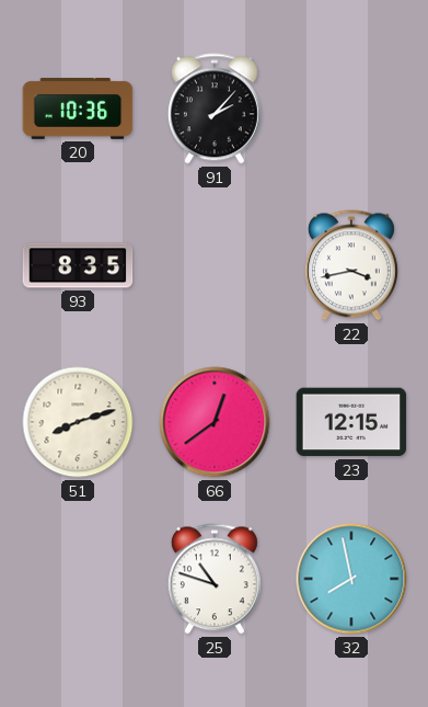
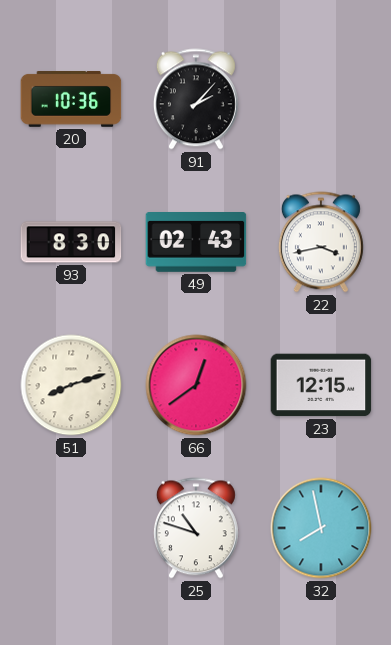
93: 8:35 -> 8:30 (71, 242)
49: none -> 02:43 (196, 243)
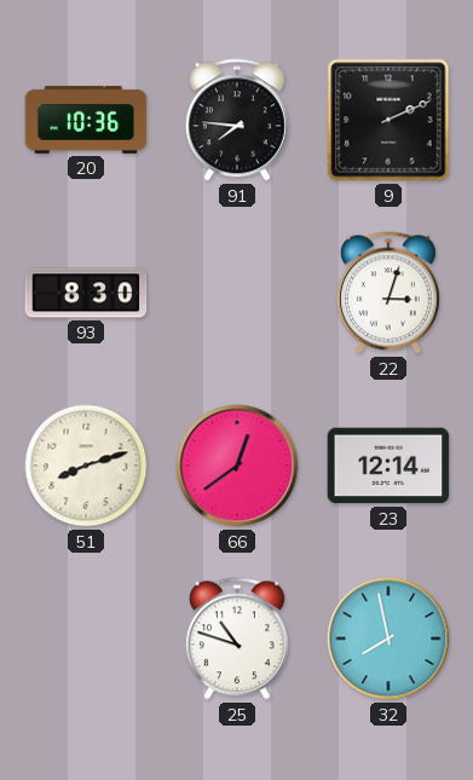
91: 2:07 -> 7:46 (237, 120)
9: none -> 2:11 (388, 120)
49: 02:43 -> none (196, 243)
22: 3:43 -> 3:03 (388, 293)
23: 12:15 -> 12:14 (388, 466)
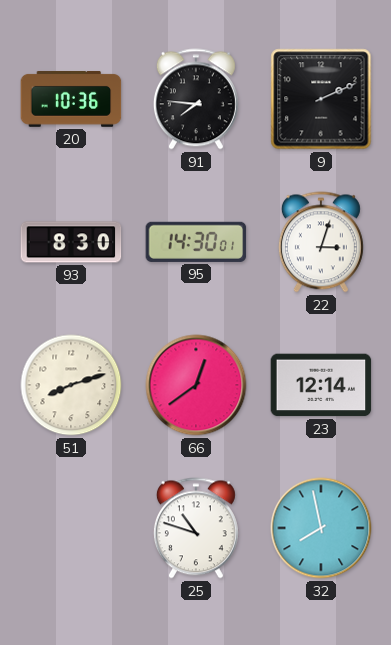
95: none -> 14:30 (196, 242)
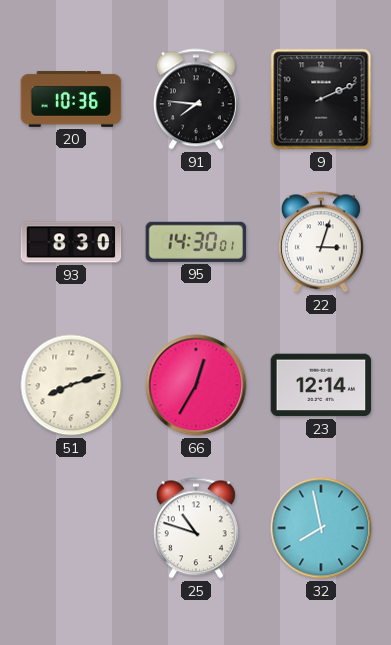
66: 12:39 -> 12:35 (196, 385)
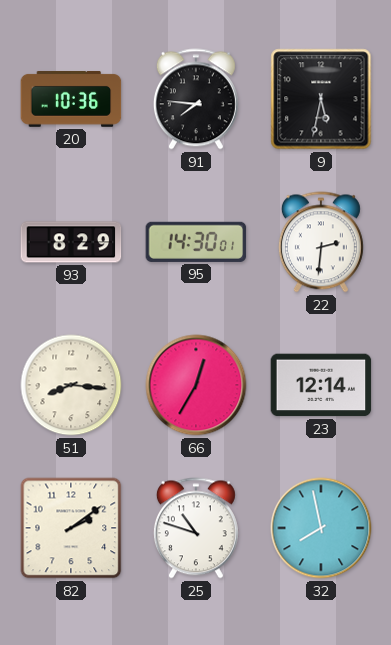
9: 2:11 -> 5:32 (321, 99)
93: 8:30 -> 8:29 (71, 242)
22: 3:03 -> 2:31 (321, 242)
51: 8:12 -> 8:16 (71, 385)
82: none -> 2:09 (71, 528)
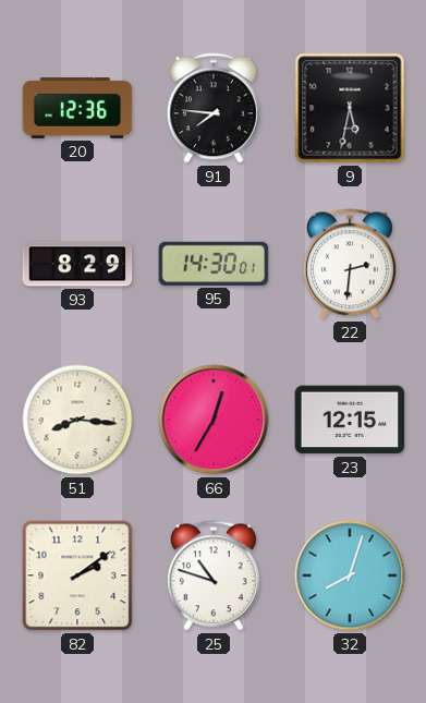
20: 10:36 -> 12:36 (77, 109)
23: 12:14 -> 12:15 (350, 420)
32: 7:58 -> 8:03 (350, 575)
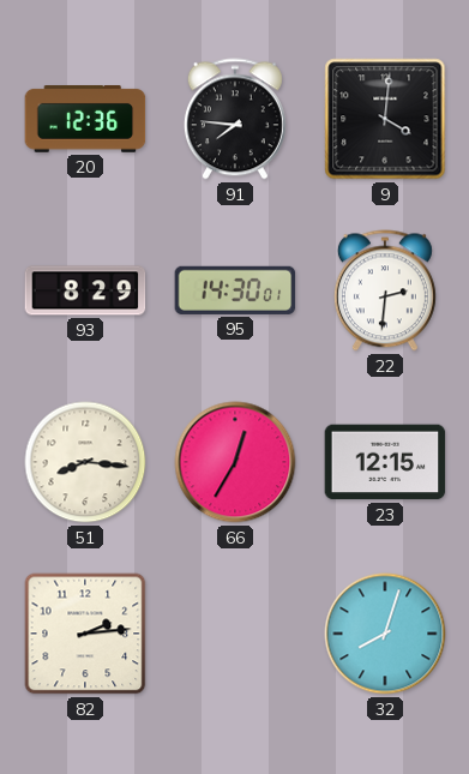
9: 5:32 -> 4:01 (385, 119)
82: 2:09 -> 2:14 (85, 634)
25: 10:48 -> none (214, 575)
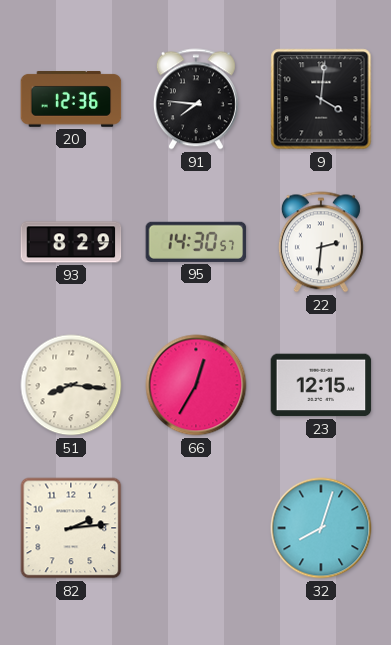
95: 14:30:01 -> 14:30:57 (196, 242)
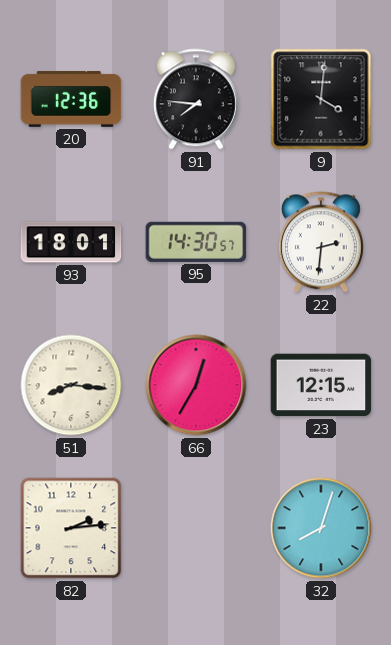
93: 8:29 -> 18:01 (71, 242)
